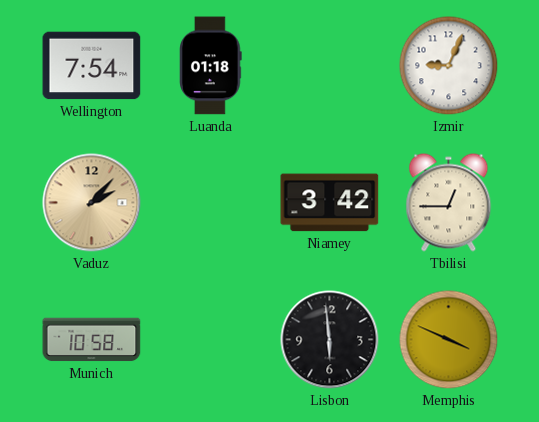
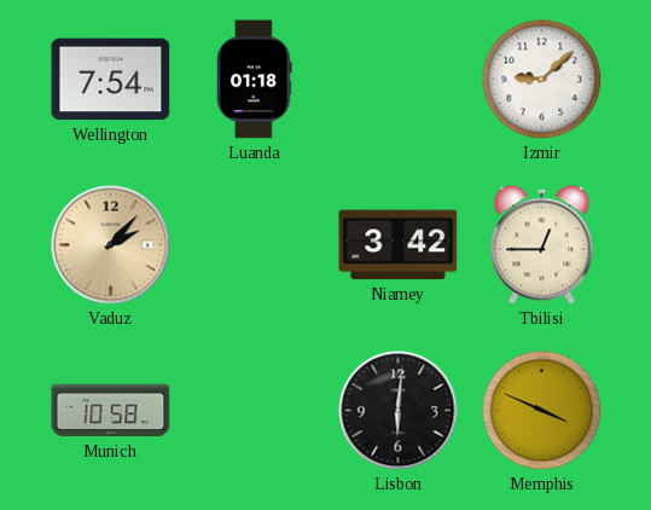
Izmir: 9:04 -> 9:08 (542, 80)
Lisbon: 5:59 -> 6:01 (399, 411)
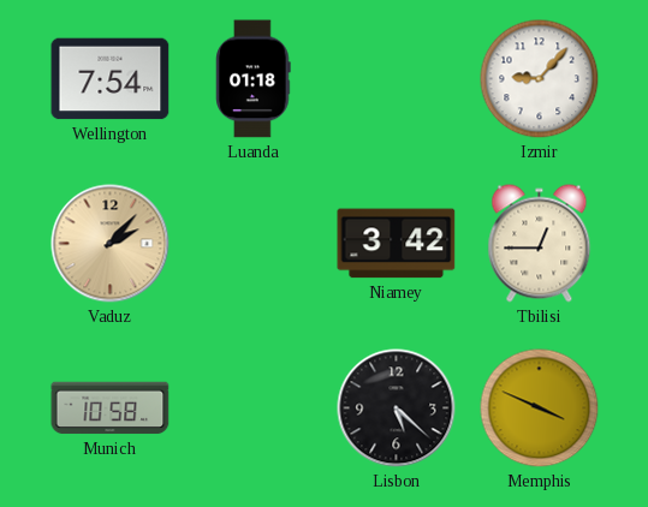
Izmir: 9:08 -> 9:07 (540, 79)
Lisbon: 6:01 -> 5:22 (397, 408)
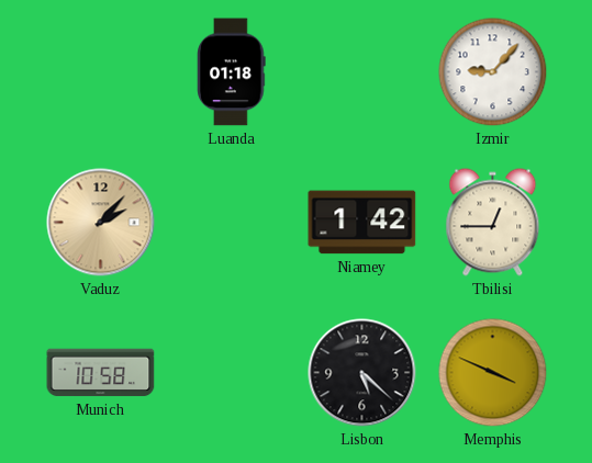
Wellington: 7:54 -> none (111, 79)
Niamey: 3:42 -> 1:42 (362, 223)
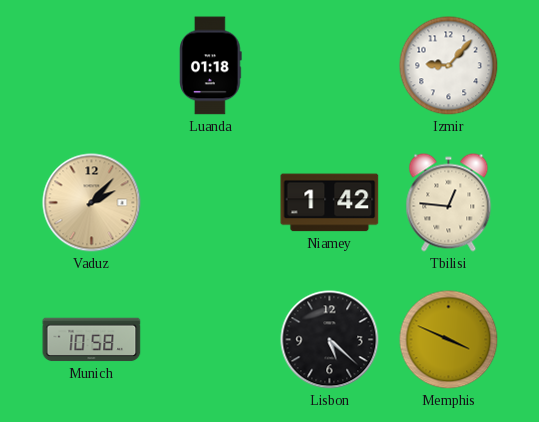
Tbilisi: 12:45 -> 12:46 (449, 203)
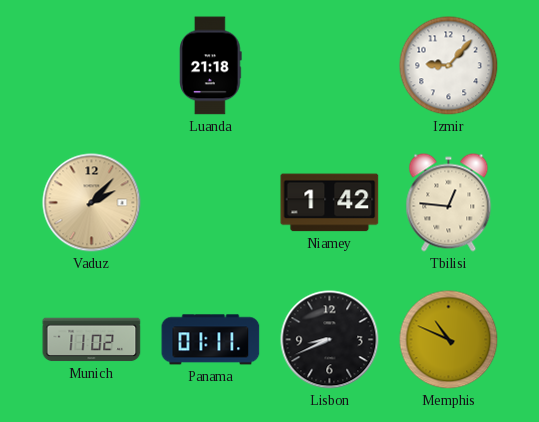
Luanda: 01:18 -> 21:18 (211, 66)
Munich: 10:58 -> 11:02 (92, 340)
Panama: none -> 01:11 (211, 340)
Lisbon: 5:22 -> 8:41 (330, 340)
Memphis: 3:49 -> 10:49 (449, 340)
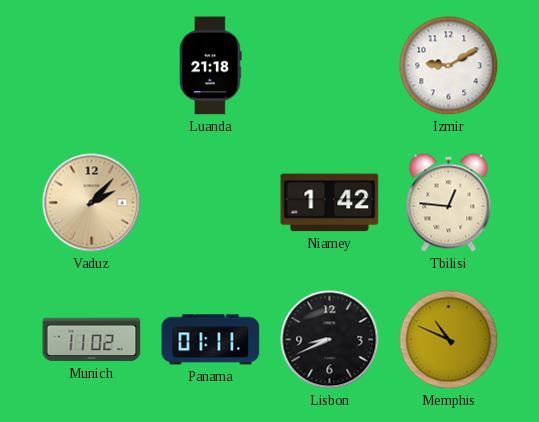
Izmir: 9:07 -> 9:10 (449, 66)
